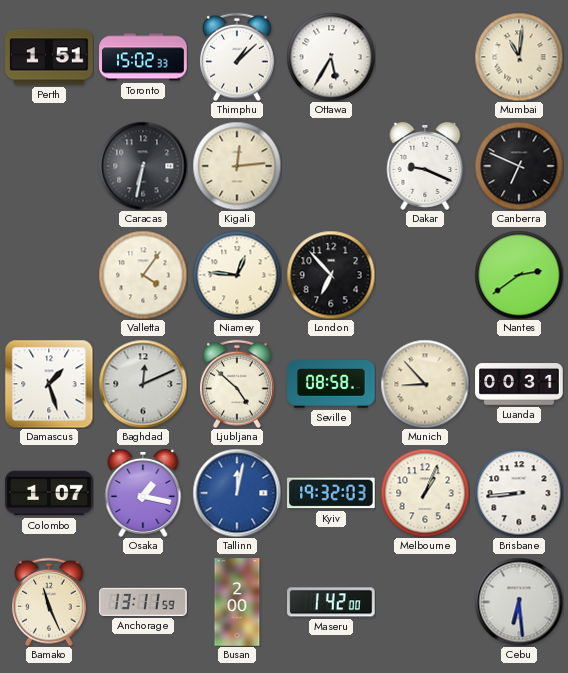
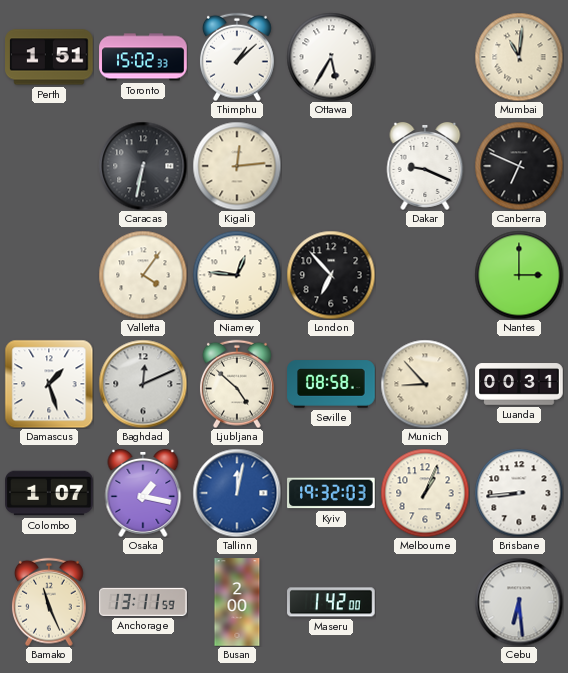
Nantes: 2:39 -> 3:00 (519, 275)
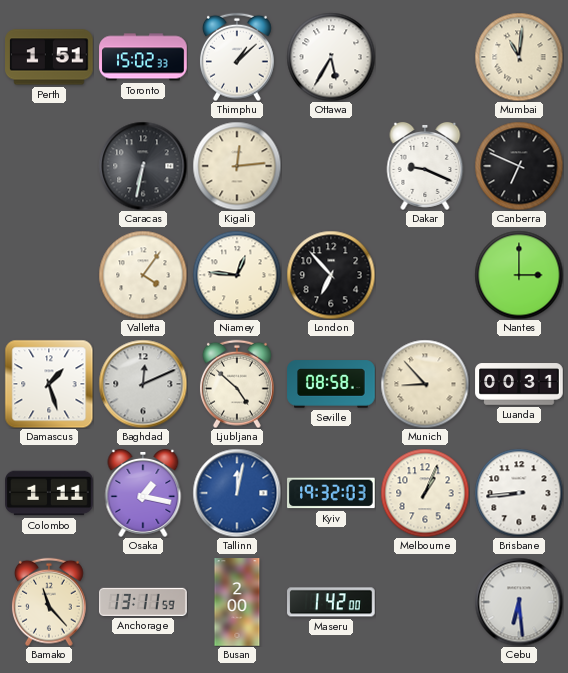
Colombo: 1:07 -> 1:11 (49, 493)
Bamako: 11:26 -> 11:23 (49, 602)
